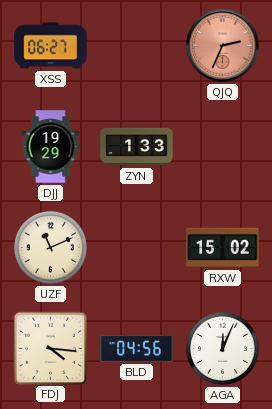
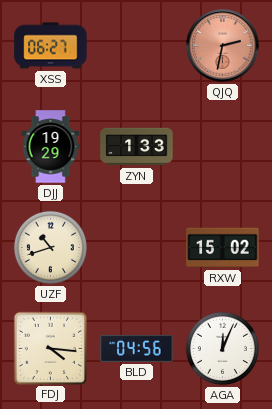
QJQ: 2:34 -> 2:32 (223, 46)
UZF: 11:11 -> 10:42 (50, 247)
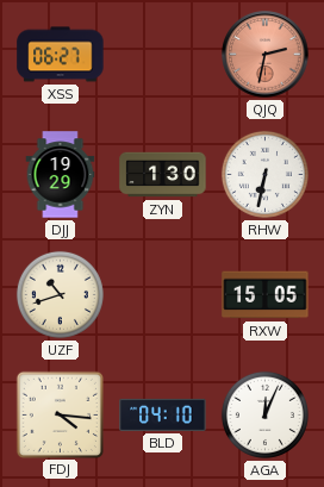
ZYN: 1:33 -> 1:30 (163, 175)
RHW: none -> 6:32 (264, 174)
RXW: 15:02 -> 15:05 (266, 295)
BLD: 04:56 -> 04:10 (163, 414)
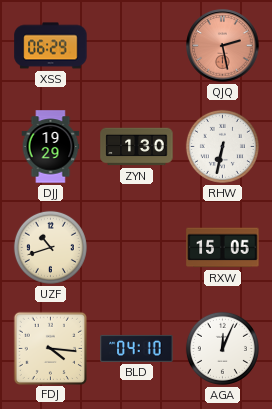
XSS: 06:27 -> 06:29 (51, 46)
QJQ: 2:32 -> 2:28 (223, 46)
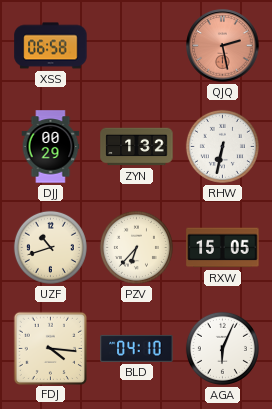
XSS: 06:29 -> 06:58 (51, 46)
DJJ: 19:29 -> 00:29 (51, 147)
ZYN: 1:30 -> 1:32 (137, 147)
PZV: none -> 6:37 (136, 247)
AGA: 12:04 -> 6:04 (222, 348)
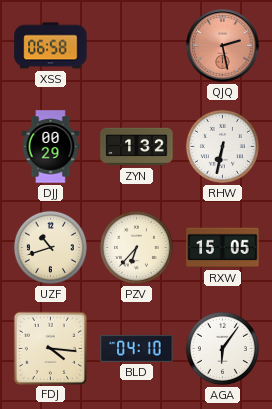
AGA: 6:04 -> 6:06 (222, 348)
